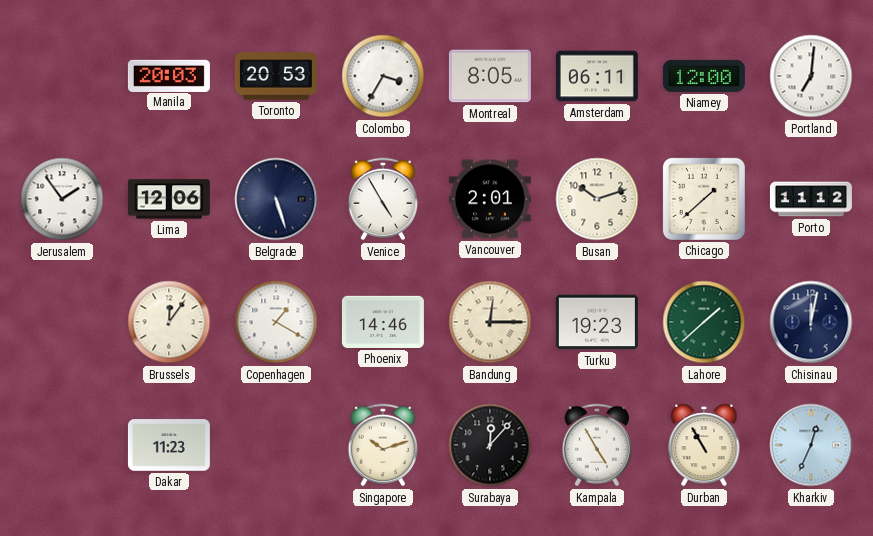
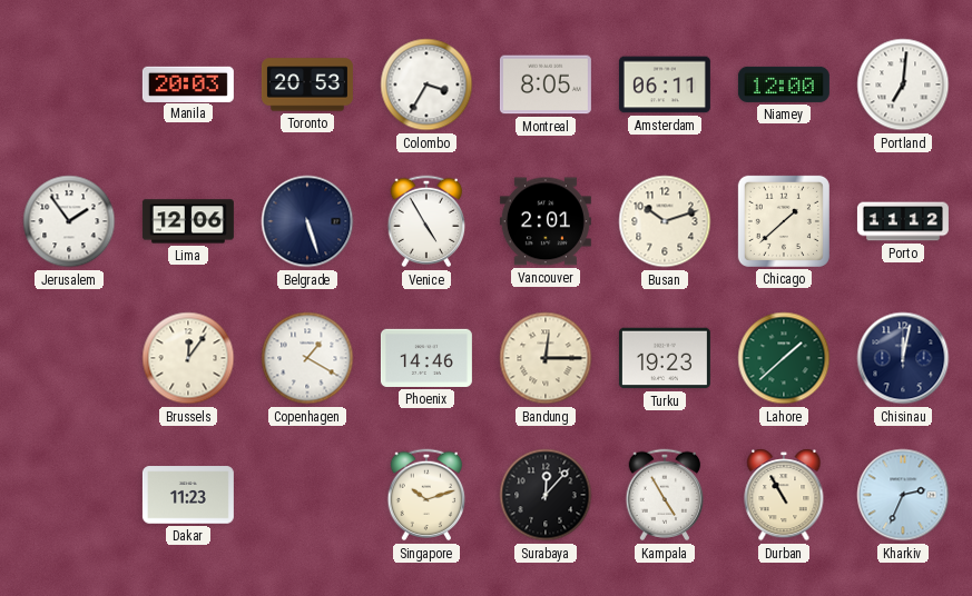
Kharkiv: 12:34 -> 2:34 (903, 495)
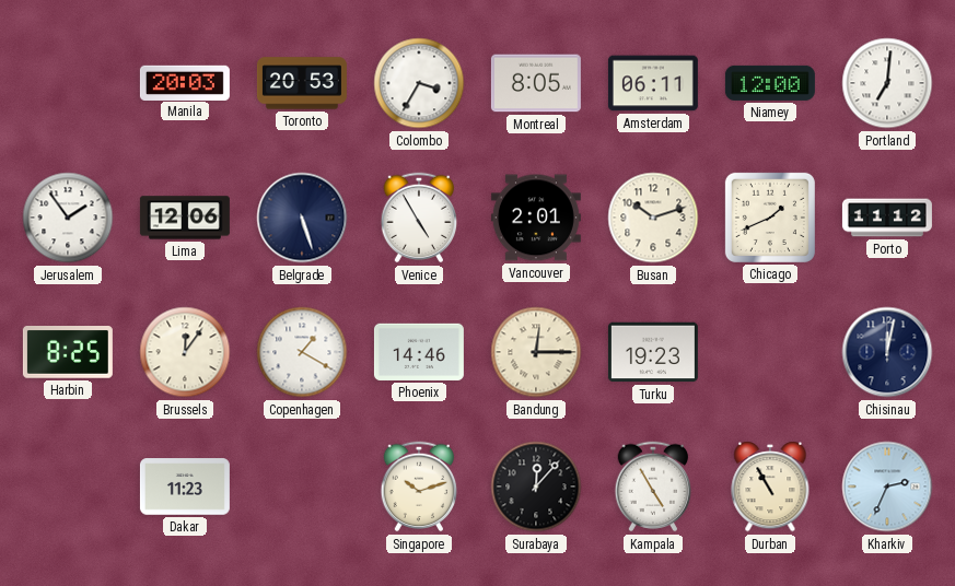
Chicago: 1:38 -> 1:41 (770, 218)
Harbin: none -> 8:25 (68, 353)
Lahore: 1:38 -> none (784, 358)
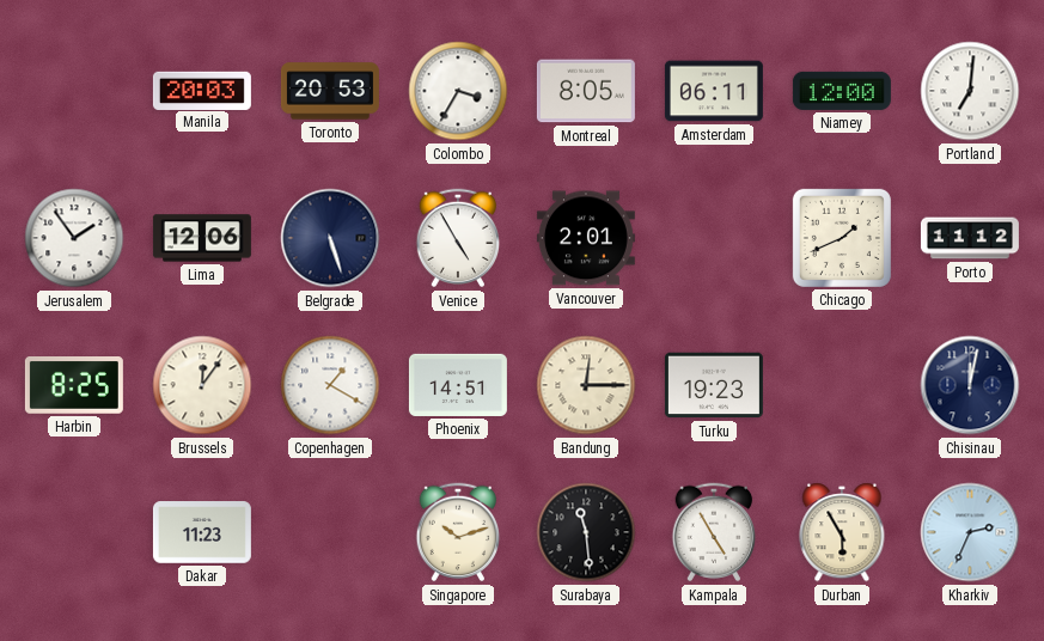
Busan: 10:12 -> none (653, 218)
Phoenix: 14:46 -> 14:51 (458, 385)
Surabaya: 12:07 -> 11:29 (586, 532)
Durban: 10:55 -> 5:55 (842, 532)
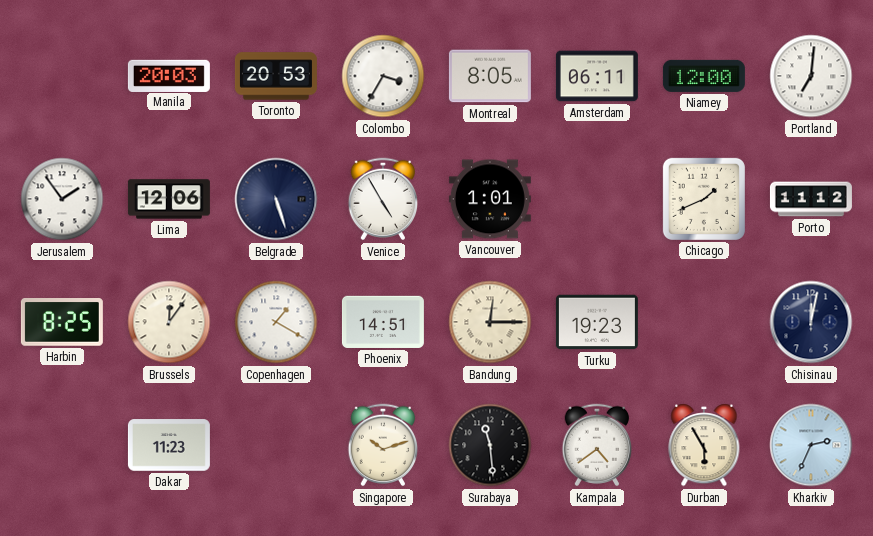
Vancouver: 2:01 -> 1:01 (490, 199)
Kampala: 4:55 -> 4:39 (597, 445)
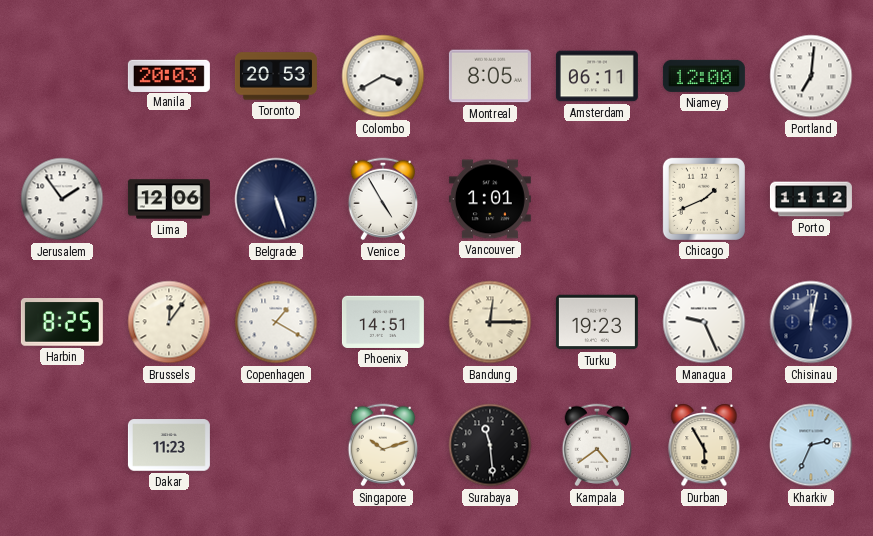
Colombo: 3:35 -> 3:40 (383, 76)
Managua: none -> 9:26 (704, 322)
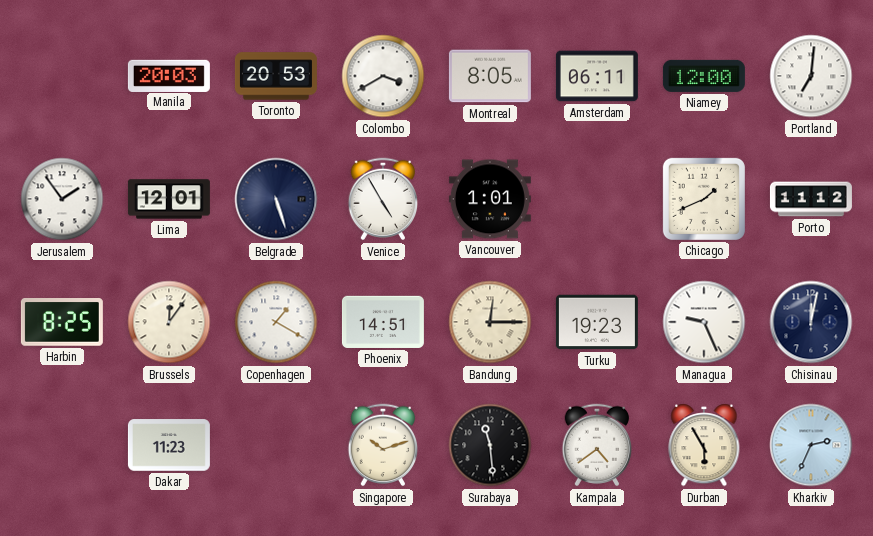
Lima: 12:06 -> 12:01 (169, 199)
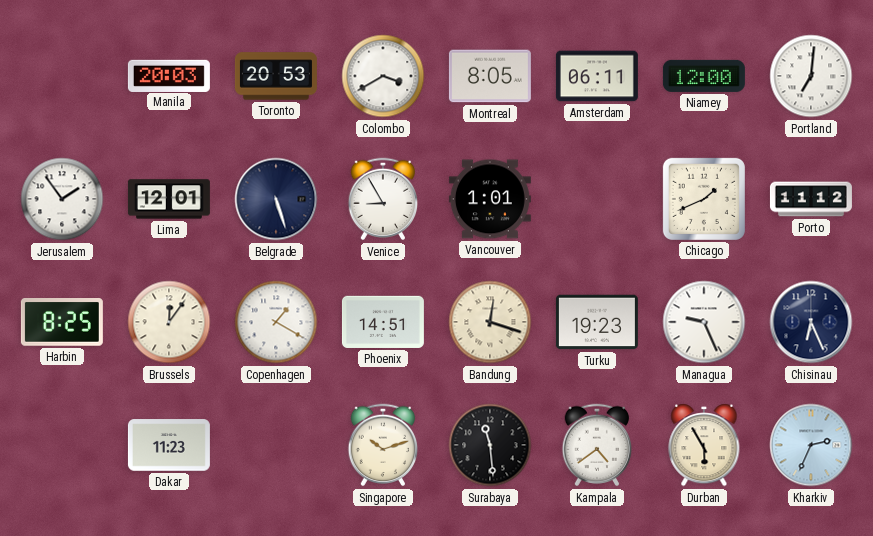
Venice: 4:55 -> 8:55 (383, 199)
Bandung: 12:15 -> 12:18 (490, 322)
Chisinau: 12:02 -> 6:26 (811, 322)
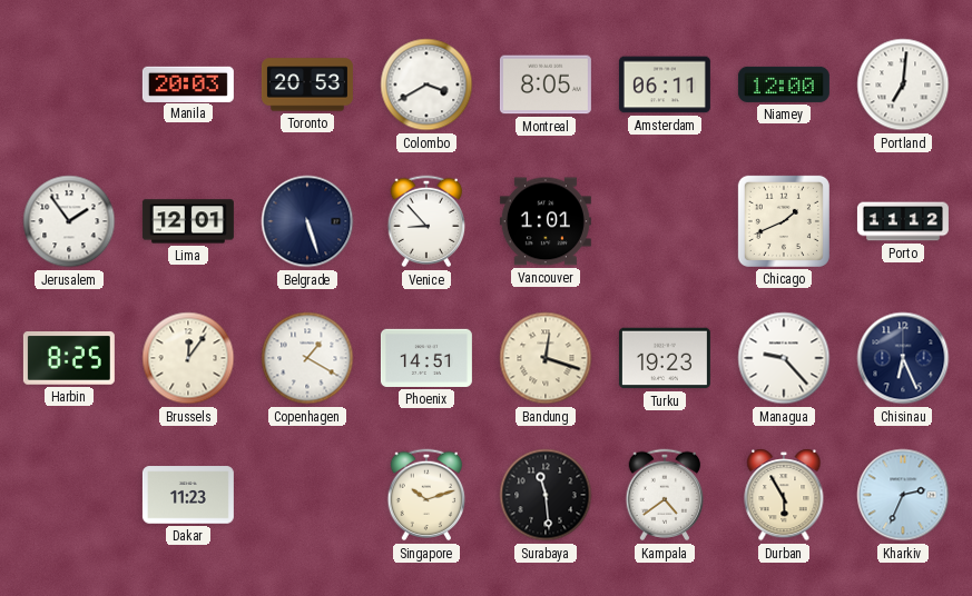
Venice: 8:55 -> 8:53 (426, 221)
Managua: 9:26 -> 9:23 (784, 358)
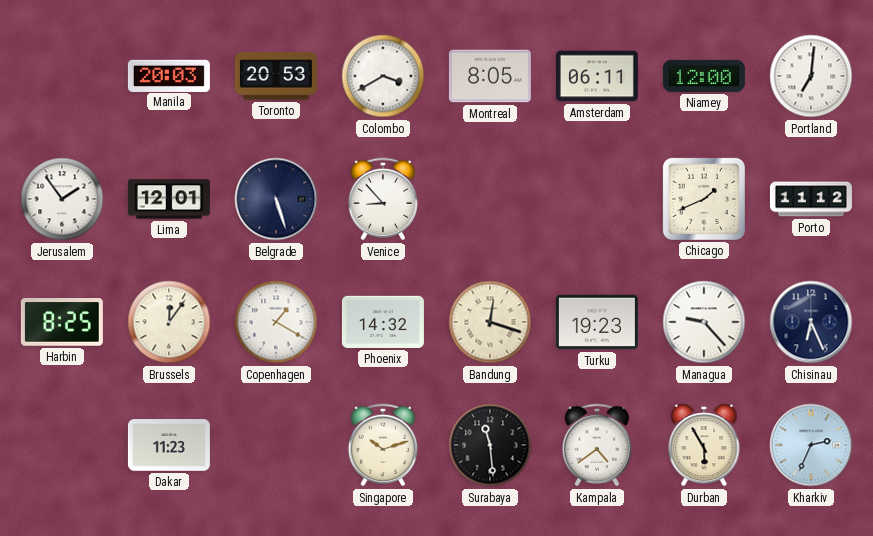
Vancouver: 1:01 -> none (546, 221)
Phoenix: 14:51 -> 14:32 (383, 322)
